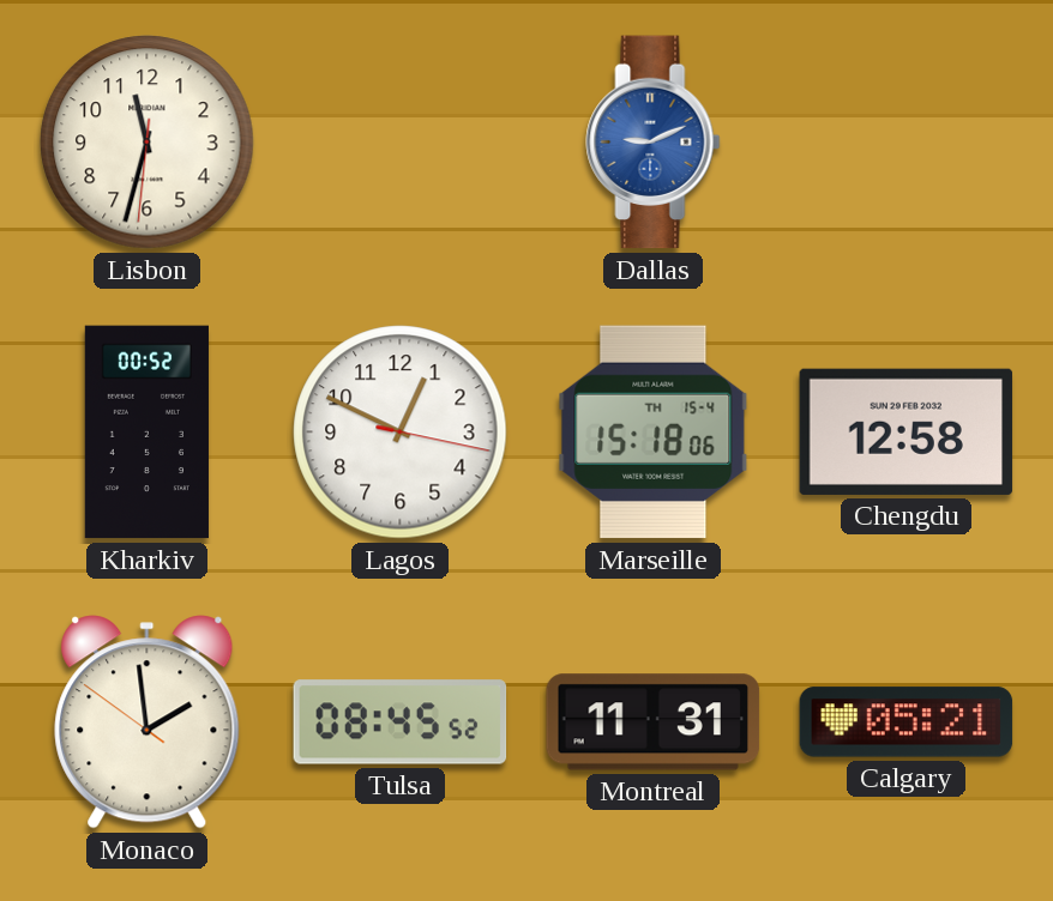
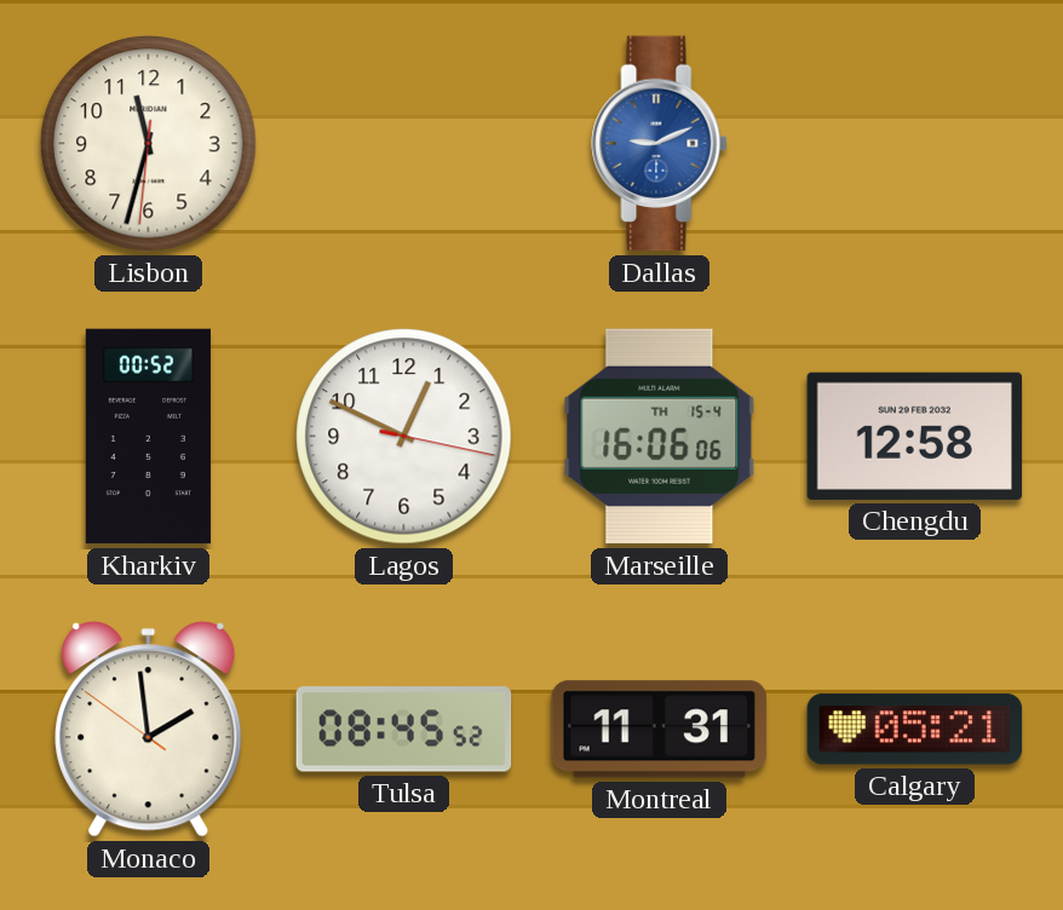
Marseille: 15:18 -> 16:06 (660, 437)
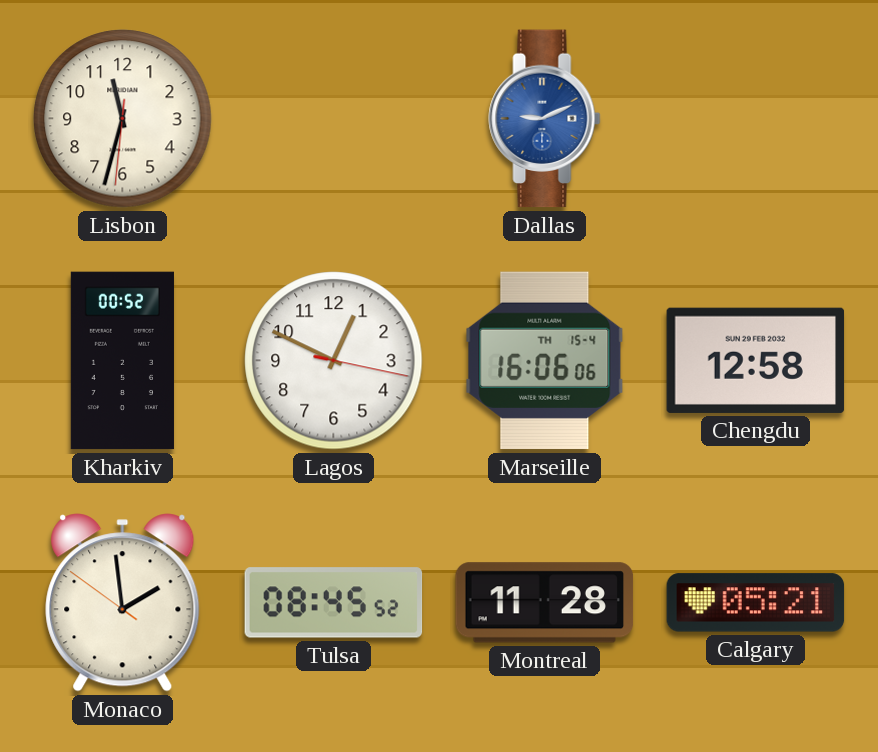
Montreal: 11:31 -> 11:28 (545, 603)
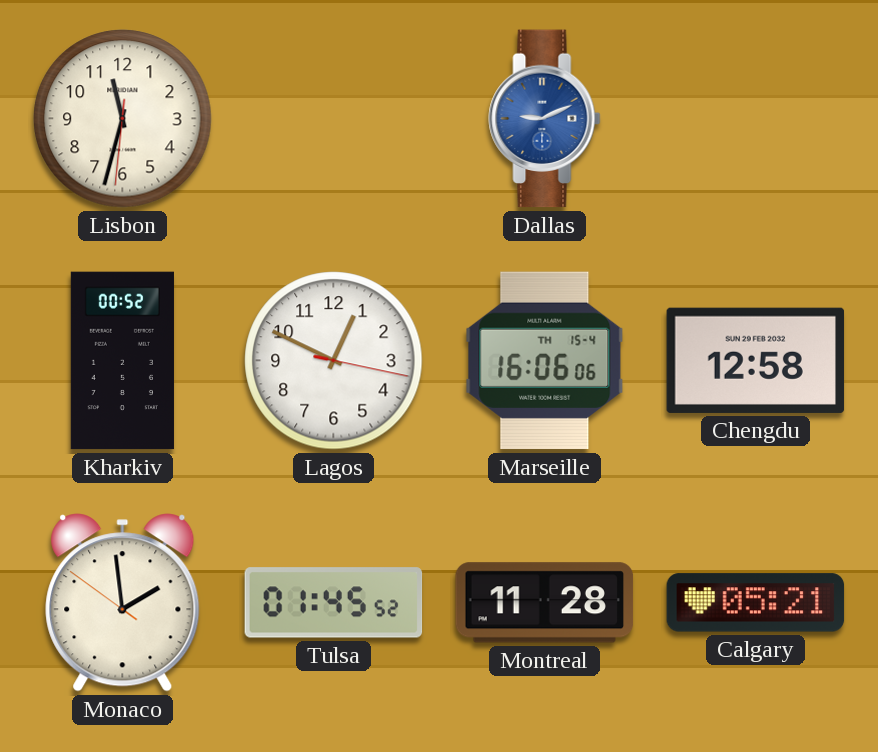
Tulsa: 08:45 -> 01:45 (334, 603)
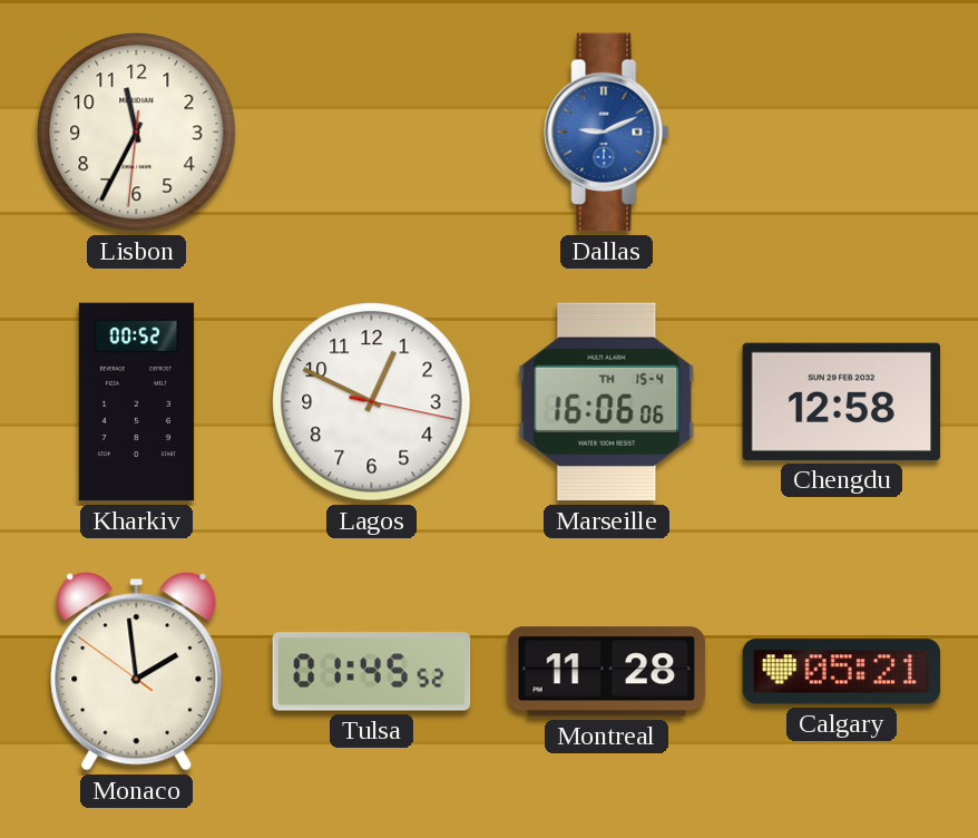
Lisbon: 11:32 -> 11:34 (137, 133)
